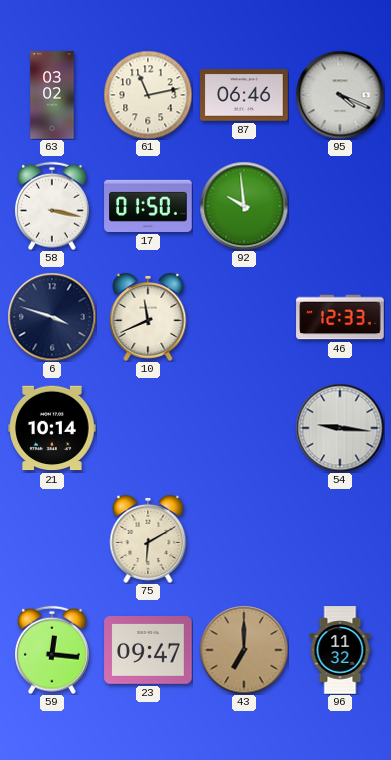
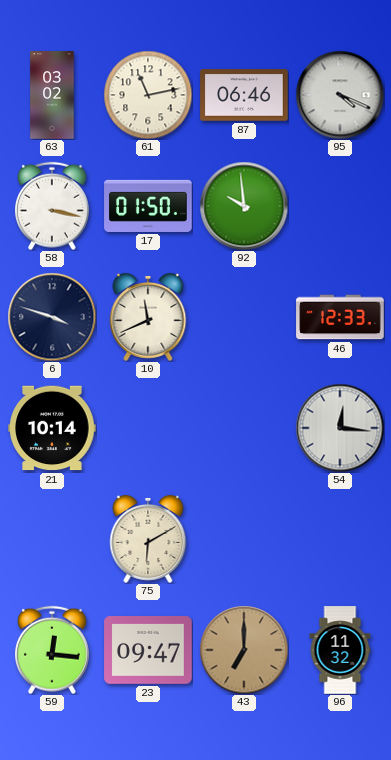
54: 9:16 -> 12:16 (340, 428)
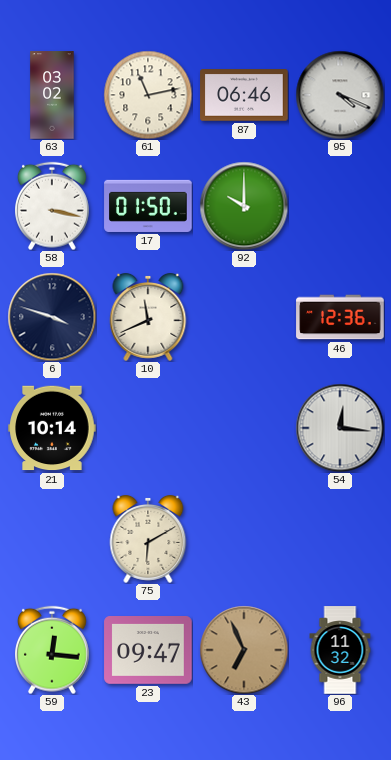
92: 9:59 -> 10:00 (244, 206)
46: 12:33 -> 12:36 (340, 317)
43: 7:00 -> 6:56 (244, 650)
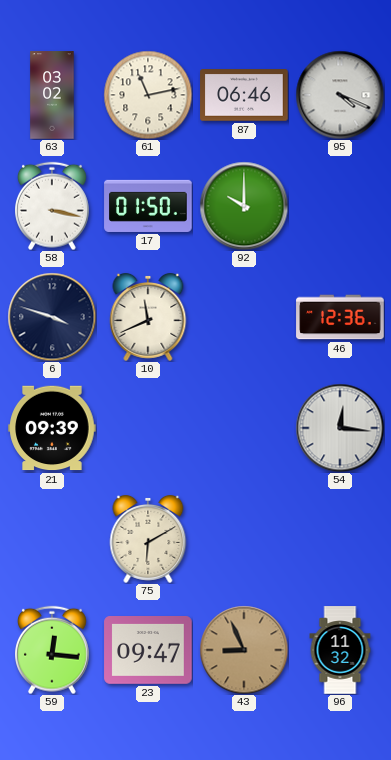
21: 10:14 -> 09:39 (52, 428)
43: 6:56 -> 8:56 (244, 650)
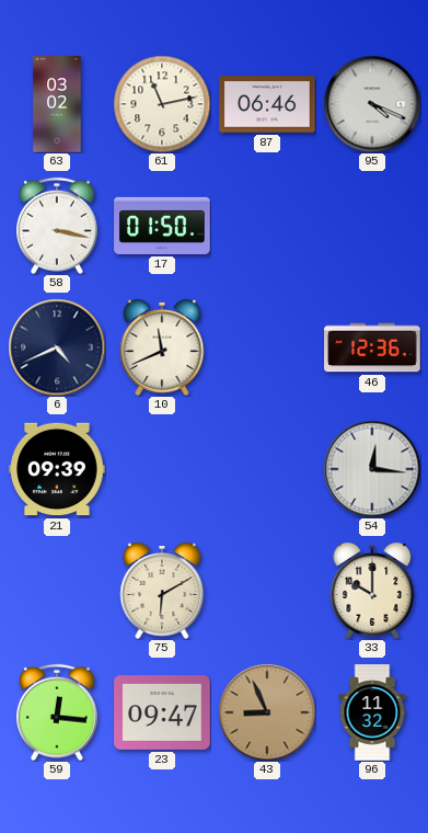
92: 10:00 -> none (244, 206)
6: 3:48 -> 4:41 (57, 347)
33: none -> 10:00 (372, 591)
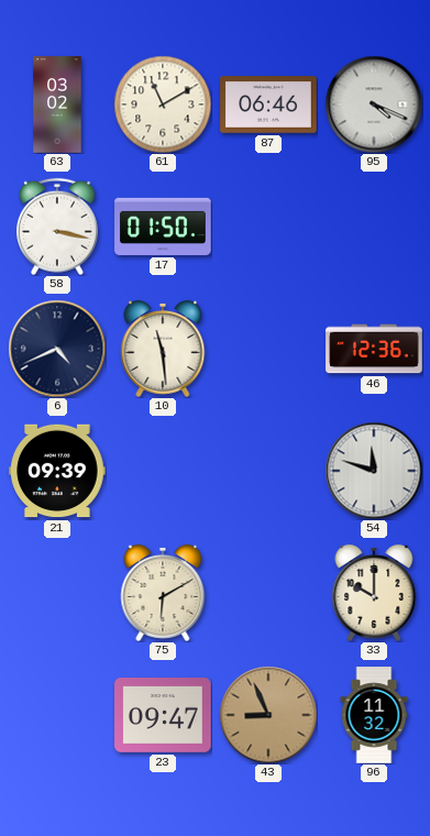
61: 11:13 -> 11:10 (163, 105)
10: 11:41 -> 11:29 (163, 349)
54: 12:16 -> 11:48 (374, 471)
59: 12:16 -> none (58, 712)
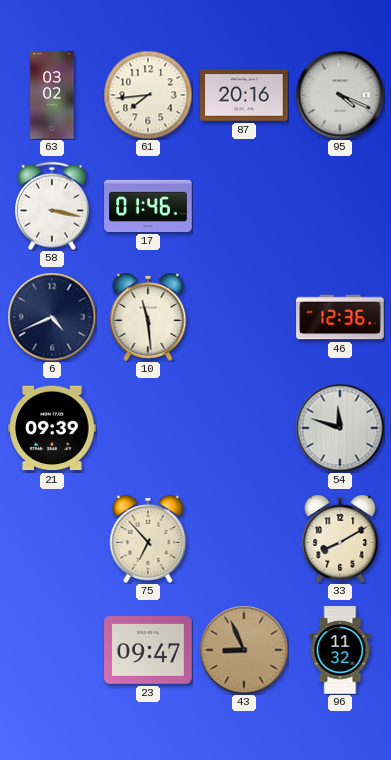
61: 11:10 -> 7:44 (148, 95)
87: 06:46 -> 20:16 (244, 95)
17: 01:50 -> 01:46 (148, 206)
75: 6:10 -> 6:53 (148, 539)
33: 10:00 -> 8:10 (340, 539)
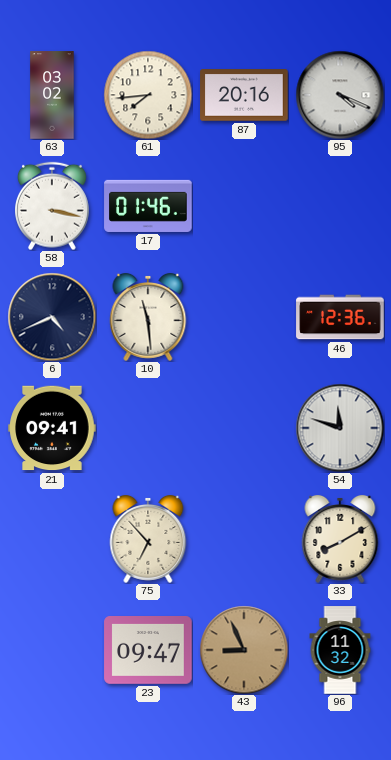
21: 09:39 -> 09:41 (52, 428)
